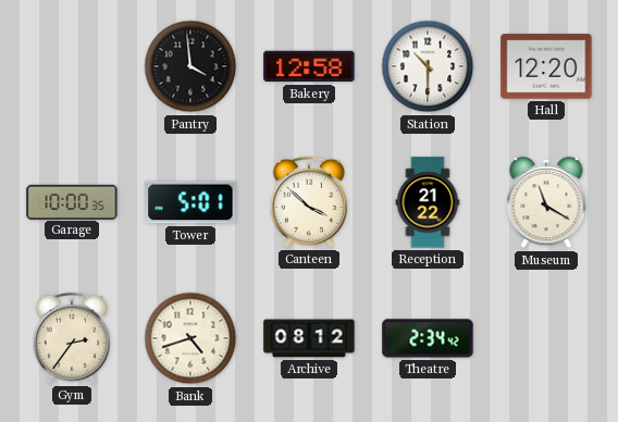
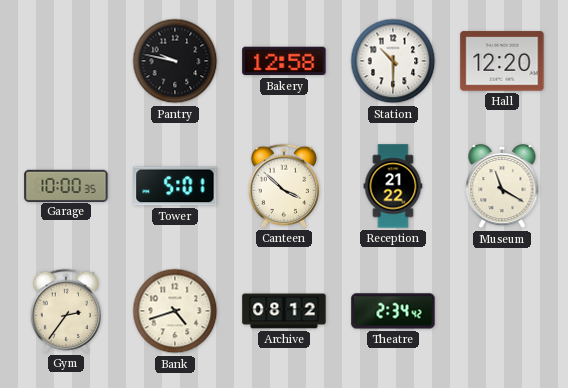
Pantry: 3:59 -> 9:47 (175, 61)
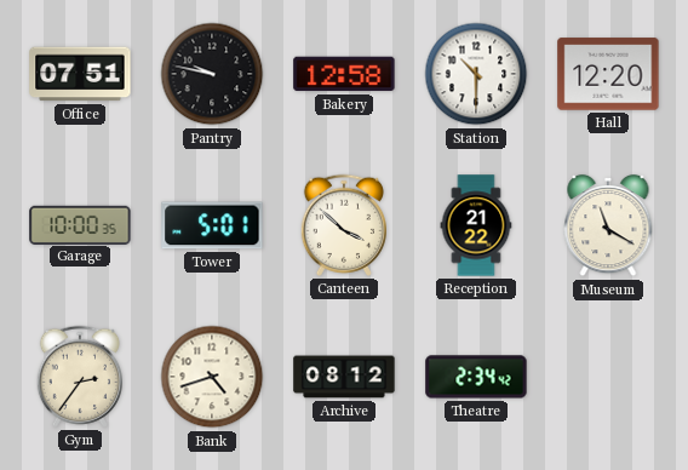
Office: none -> 07:51 (80, 74)
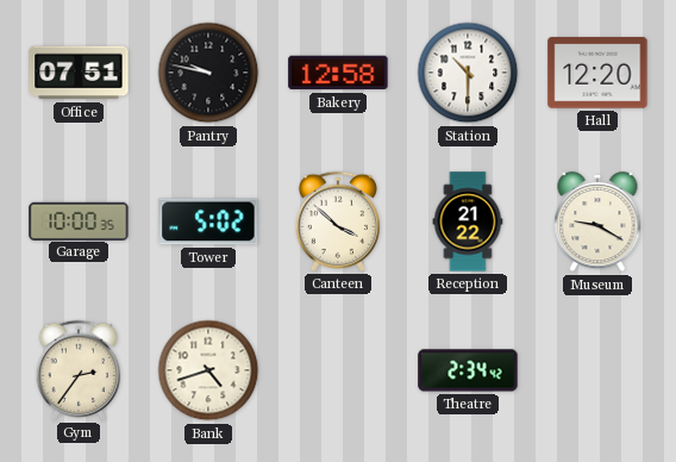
Tower: 5:01 -> 5:02 (208, 221)
Museum: 11:20 -> 9:20 (597, 221)
Archive: 08:12 -> none (344, 377)
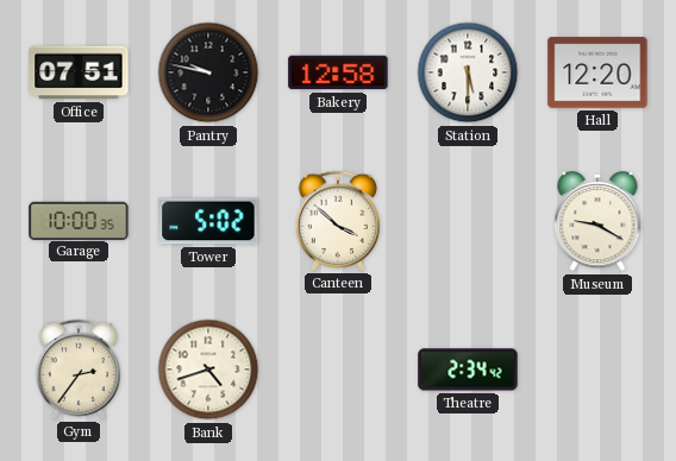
Station: 10:30 -> 5:30 (468, 72)
Reception: 21:22 -> none (468, 221)
